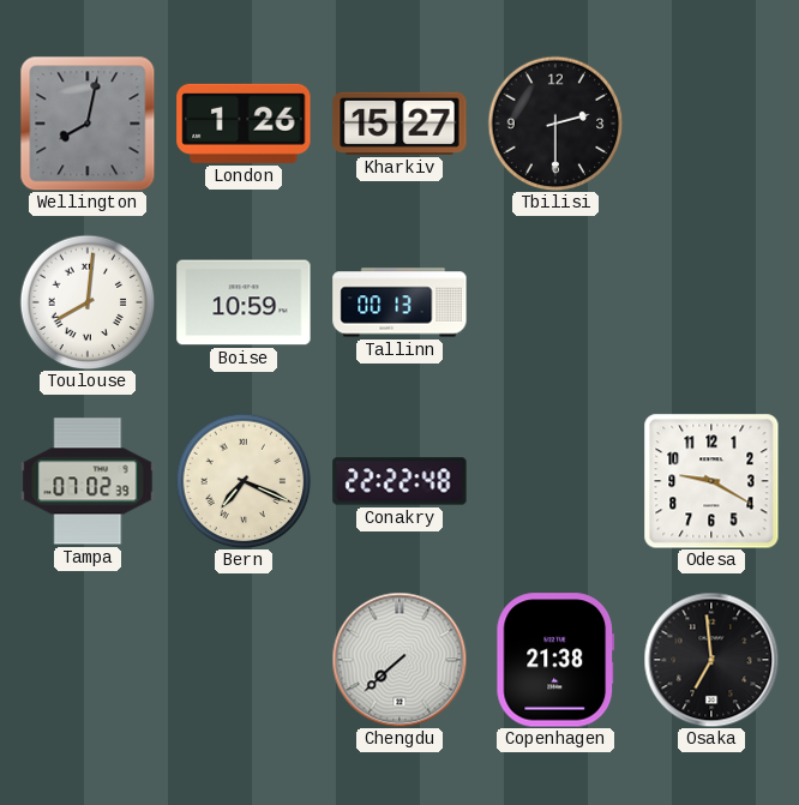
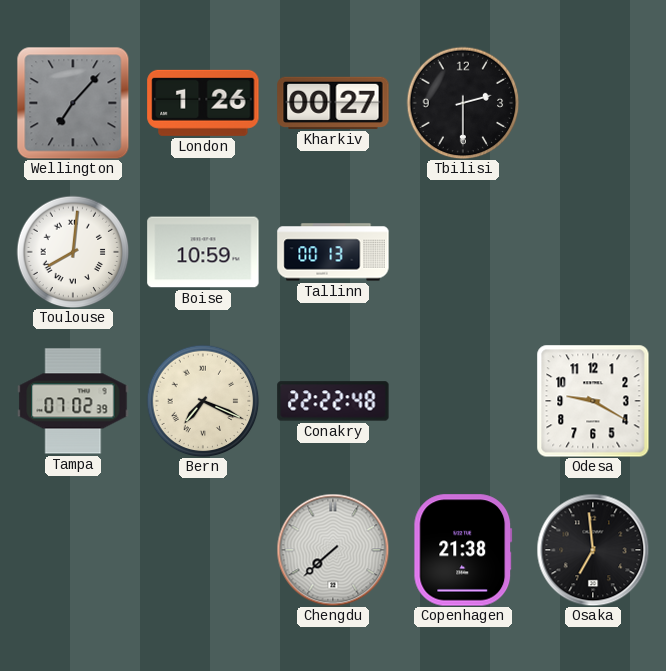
Wellington: 8:02 -> 7:07 (73, 103)
Kharkiv: 15:27 -> 00:27 (333, 103)
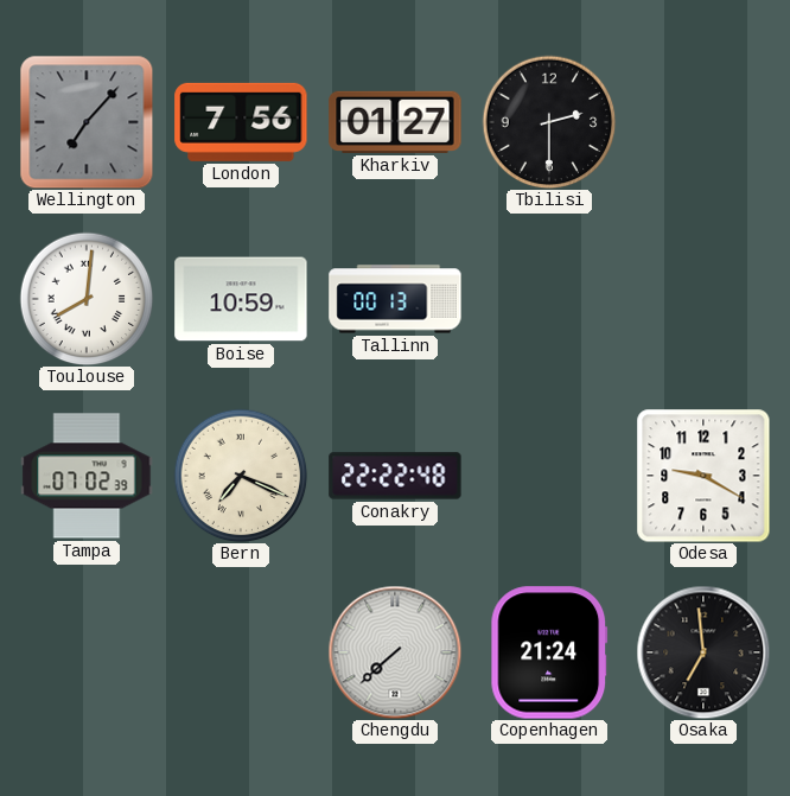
London: 1:26 -> 7:56 (241, 122)
Kharkiv: 00:27 -> 01:27 (395, 122)
Copenhagen: 21:38 -> 21:24 (549, 652)
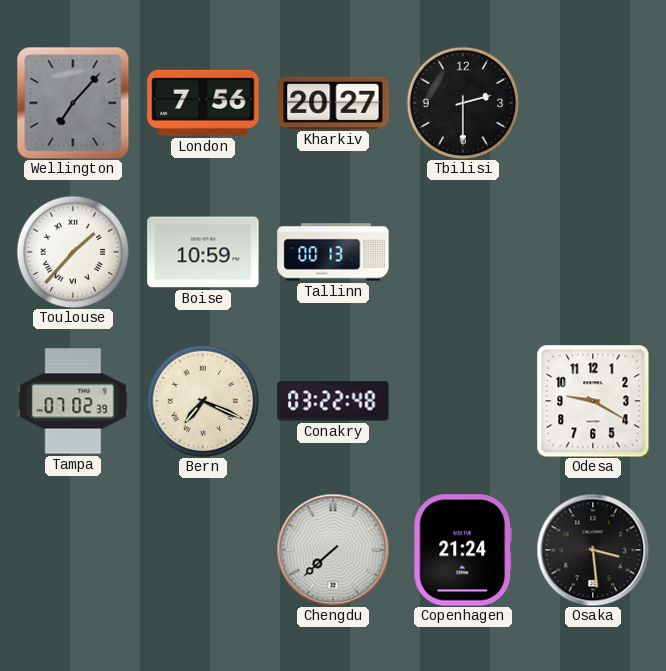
Kharkiv: 01:27 -> 20:27 (333, 103)
Toulouse: 8:01 -> 1:37 (73, 252)
Conakry: 22:22 -> 03:22 (333, 401)
Osaka: 6:59 -> 3:29 (593, 550)
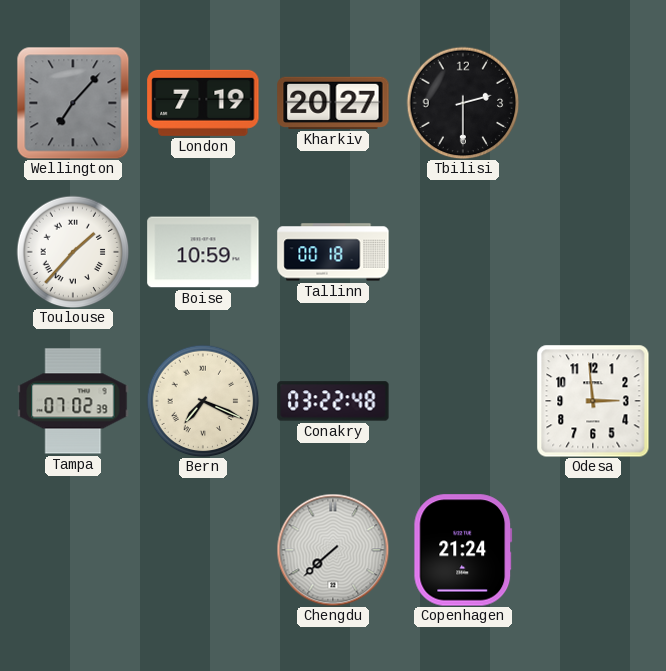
London: 7:56 -> 7:19 (203, 103)
Tallinn: 00:13 -> 00:18 (333, 252)
Odesa: 9:20 -> 2:59 (593, 401)
Osaka: 3:29 -> none (593, 550)
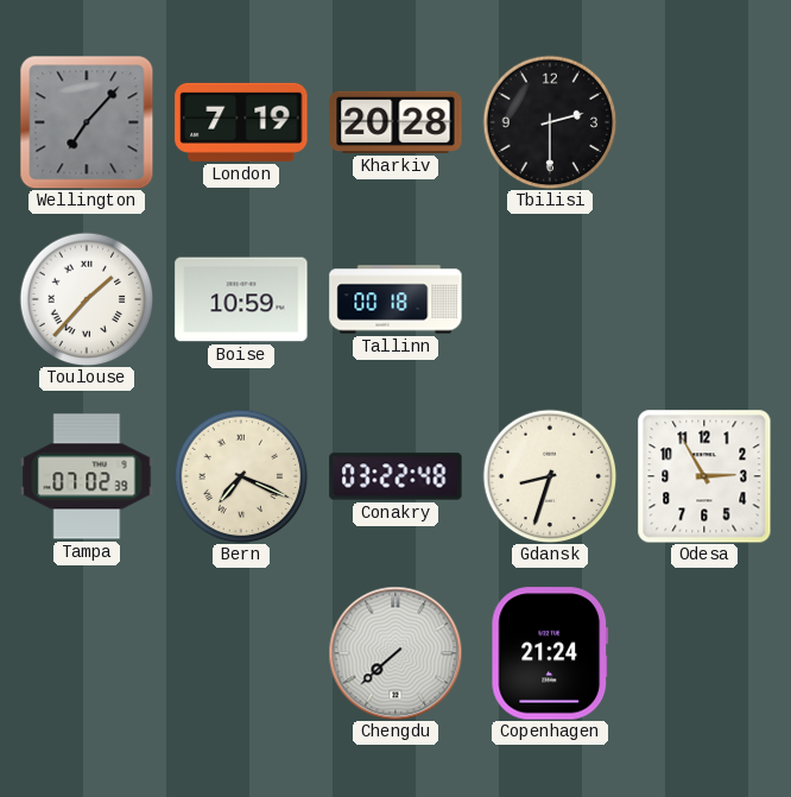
Kharkiv: 20:27 -> 20:28 (395, 122)
Gdansk: none -> 8:33 (550, 476)
Odesa: 2:59 -> 2:55 (704, 476)
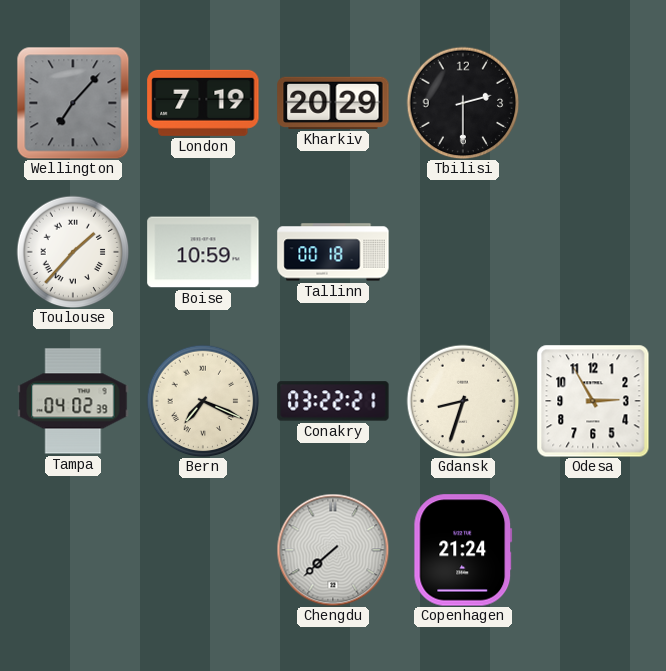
Kharkiv: 20:28 -> 20:29 (333, 103)
Tampa: 07:02 -> 04:02 (73, 401)
Conakry: 03:22:48 -> 03:22:21 (333, 401)
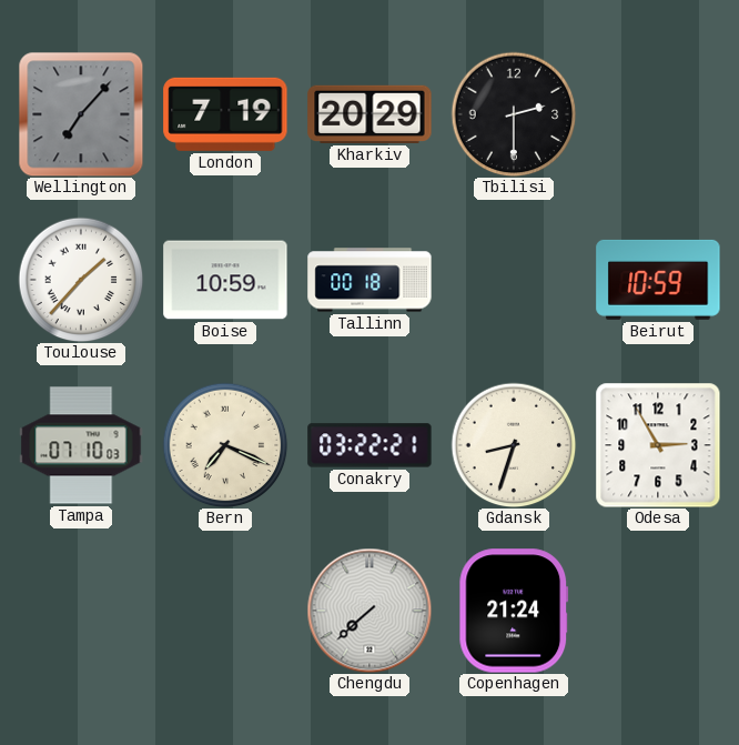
Beirut: none -> 10:59 (658, 280)
Tampa: 04:02 -> 07:10 (81, 445)
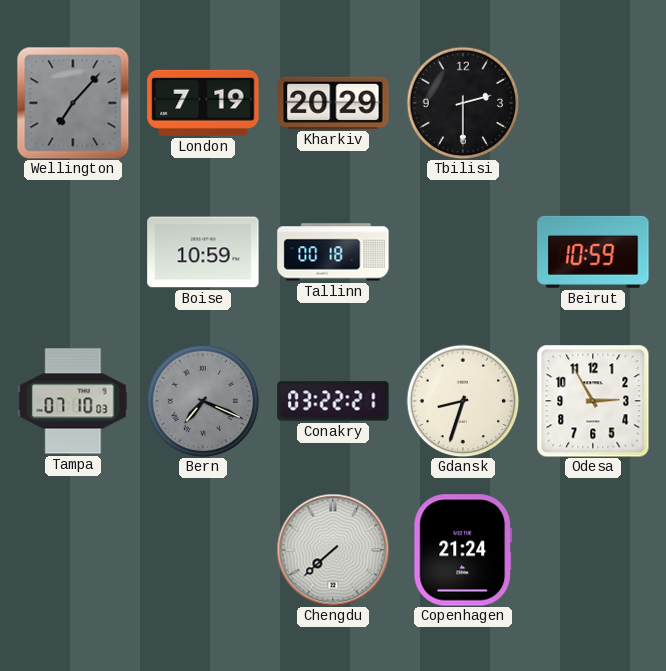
Toulouse: 1:37 -> none (81, 280)
Bern dial: cream -> grey (203, 401)
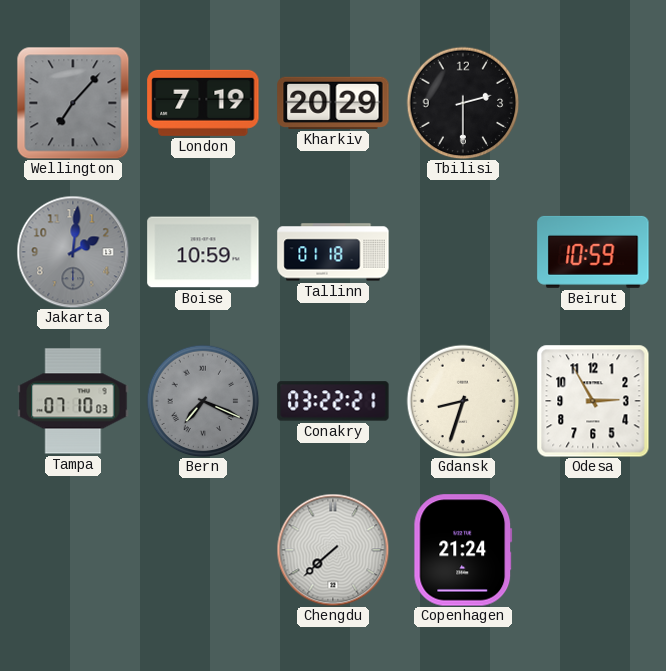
Jakarta: none -> 2:01 (73, 252)
Tallinn: 00:18 -> 01:18 (333, 252)
